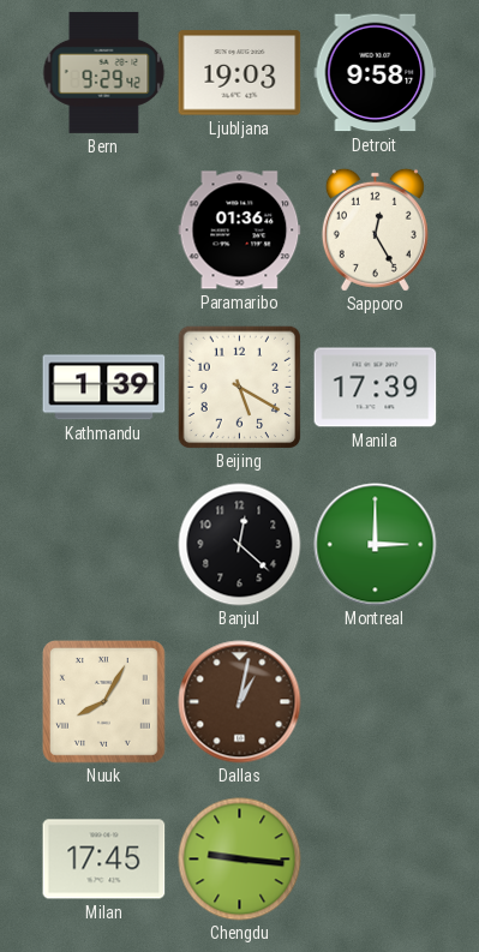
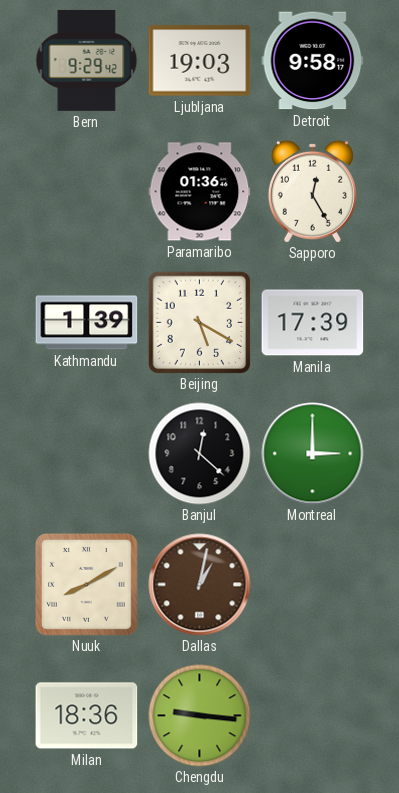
Nuuk: 8:05 -> 8:10 (87, 585)
Milan: 17:45 -> 18:36 (87, 716)
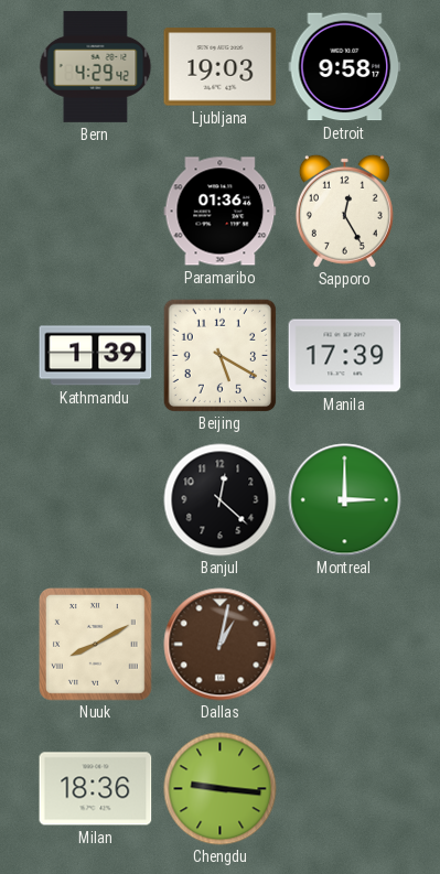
Bern: 9:29 -> 4:29 (96, 66)
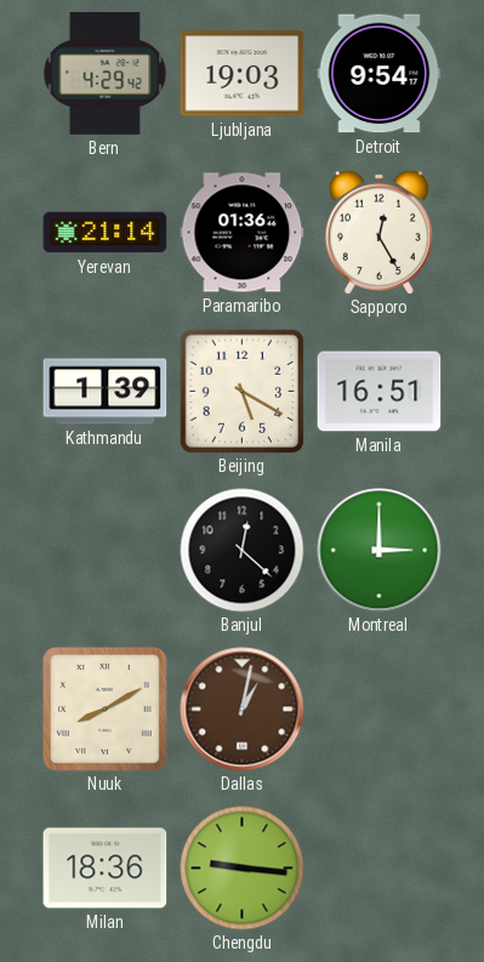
Detroit: 9:58 -> 9:54 (380, 74)
Yerevan: none -> 21:14 (106, 233)
Manila: 17:39 -> 16:51 (380, 392)
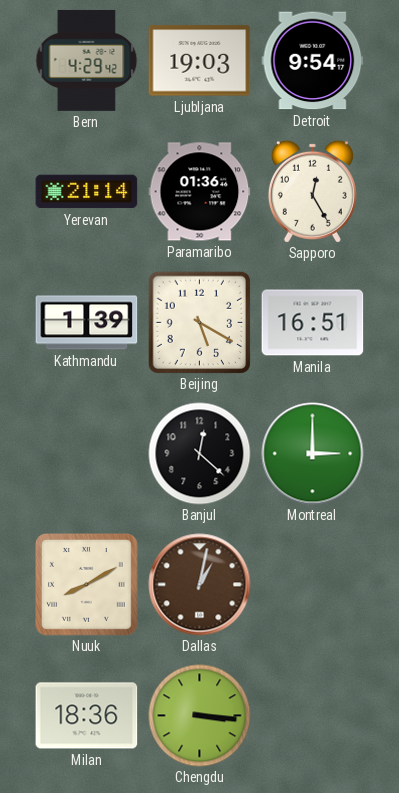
Chengdu: 9:16 -> 3:16 (200, 716)
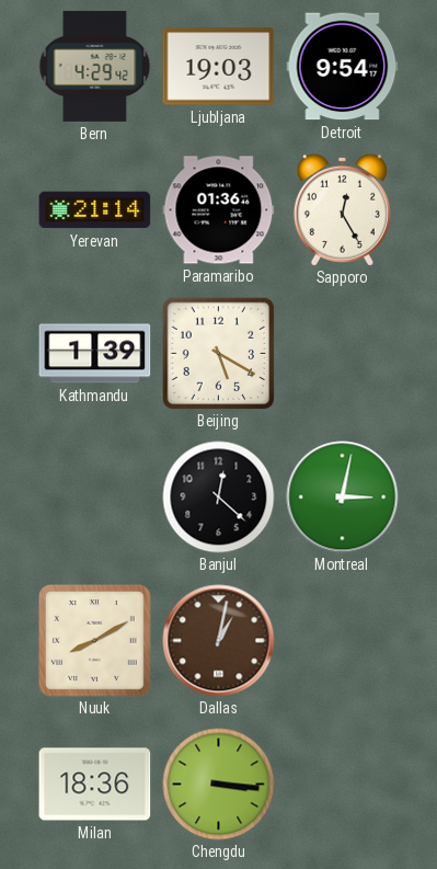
Manila: 16:51 -> none (313, 323)
Montreal: 3:00 -> 3:02 (343, 498)
